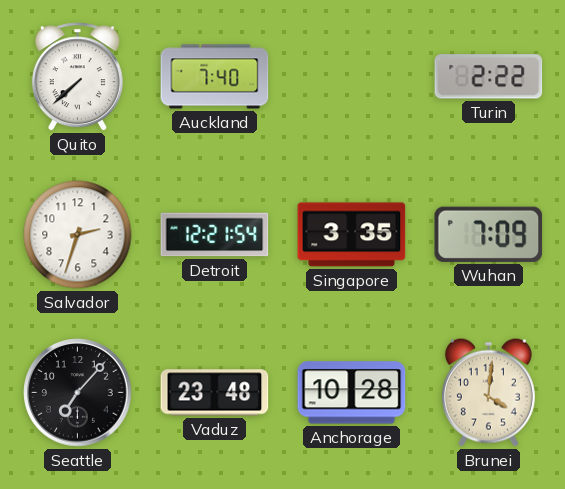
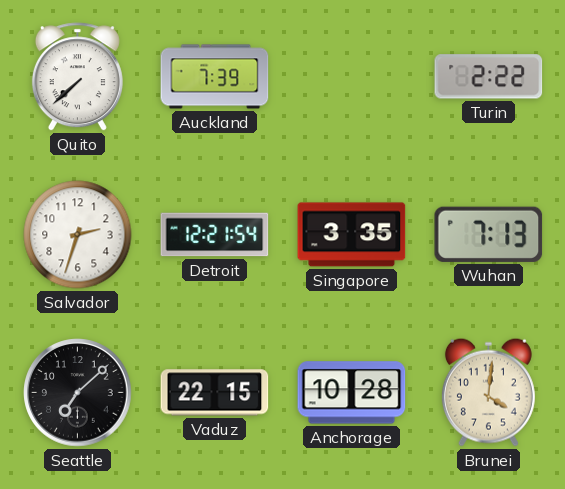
Auckland: 7:40 -> 7:39 (215, 77)
Wuhan: 7:09 -> 7:13 (489, 234)
Seattle: 7:07 -> 7:08 (78, 393)
Vaduz: 23:48 -> 22:15 (215, 393)
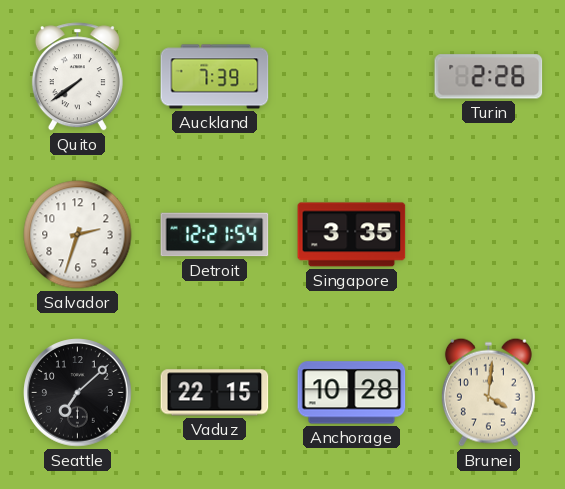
Quito: 7:38 -> 7:39 (77, 77)
Turin: 2:22 -> 2:26 (489, 77)
Wuhan: 7:13 -> none (489, 234)
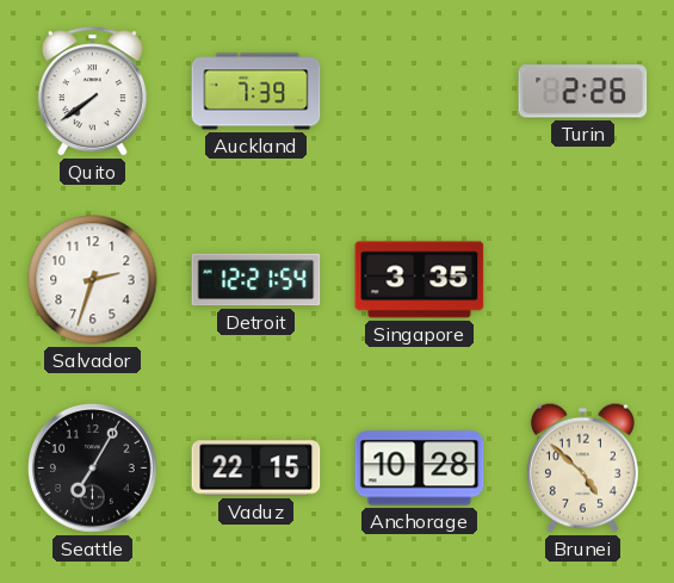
Seattle: 7:08 -> 7:05 (93, 469)
Brunei: 4:01 -> 4:52 (582, 467)
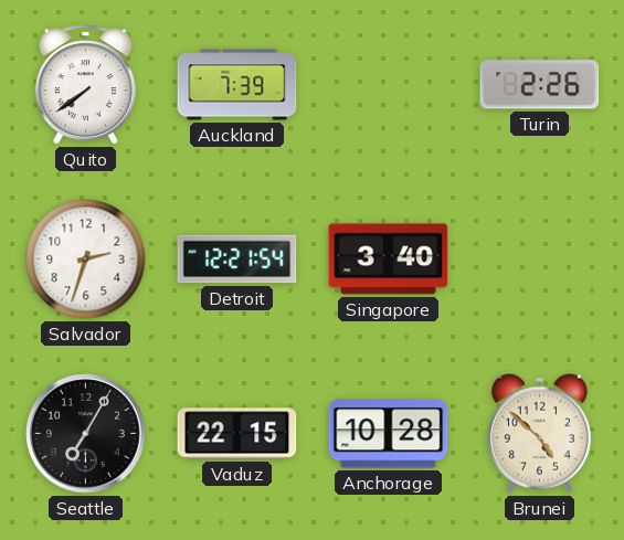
Singapore: 3:35 -> 3:40 (389, 260)
